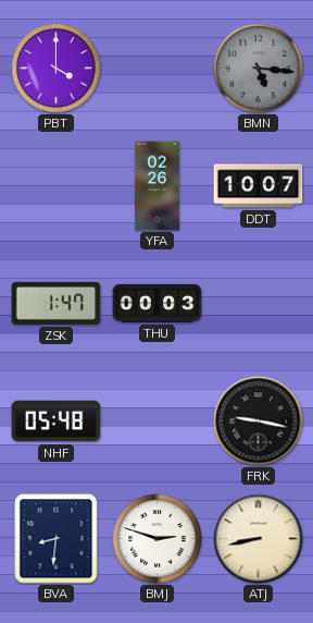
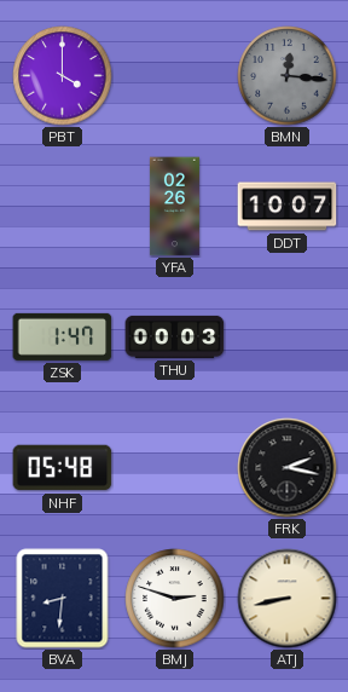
BMN: 5:16 -> 12:16 (288, 76)
FRK: 9:17 -> 2:17 (288, 468)
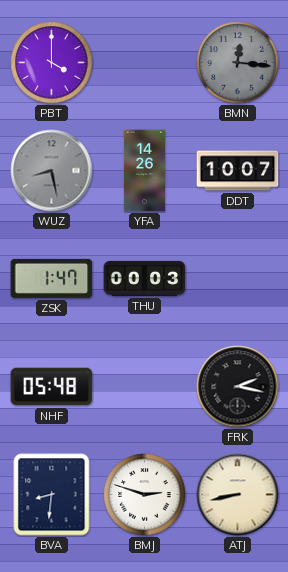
WUZ: none -> 8:28 (52, 171)
YFA: 02:26 -> 14:26 (144, 171)
